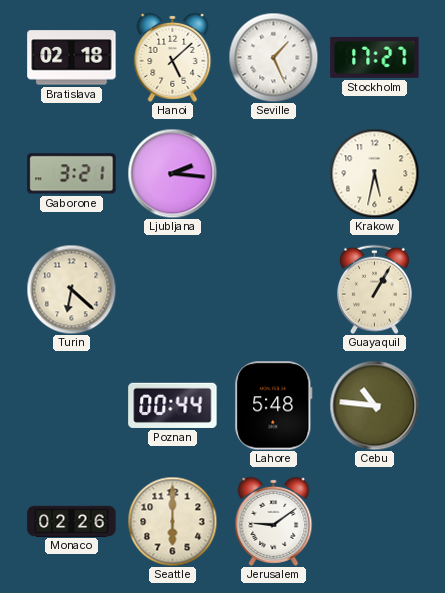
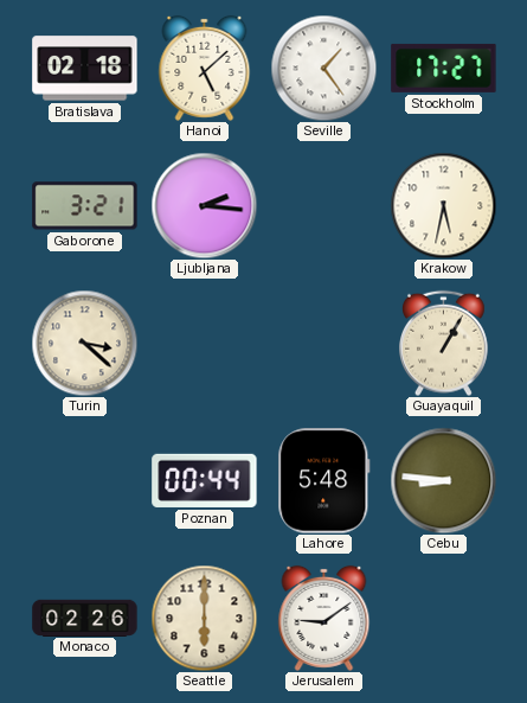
Seville: 1:26 -> 1:24 (323, 68)
Turin: 6:22 -> 3:22 (84, 343)
Cebu: 10:46 -> 8:46 (443, 480)
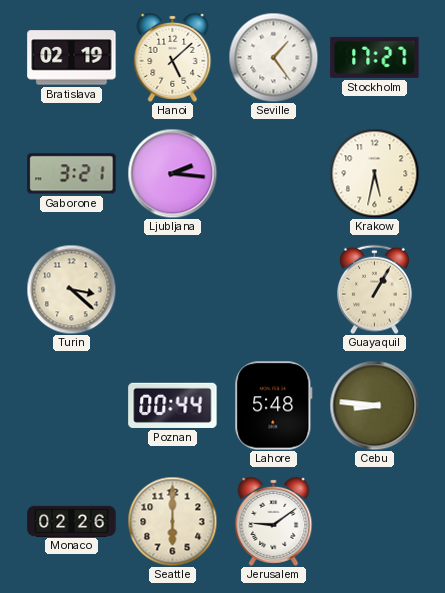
Bratislava: 02:18 -> 02:19 (72, 58)
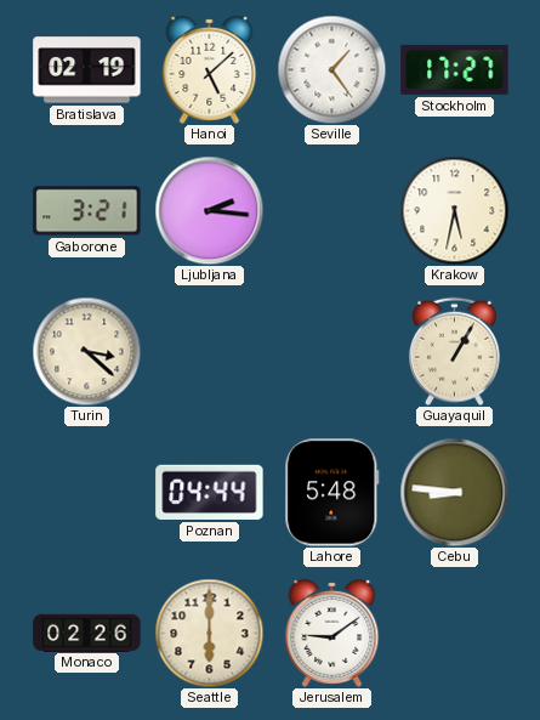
Poznan: 00:44 -> 04:44 (210, 492)
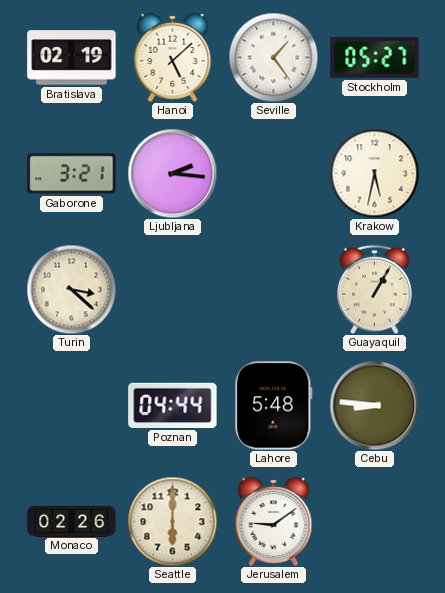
Stockholm: 17:27 -> 05:27 (375, 57)
